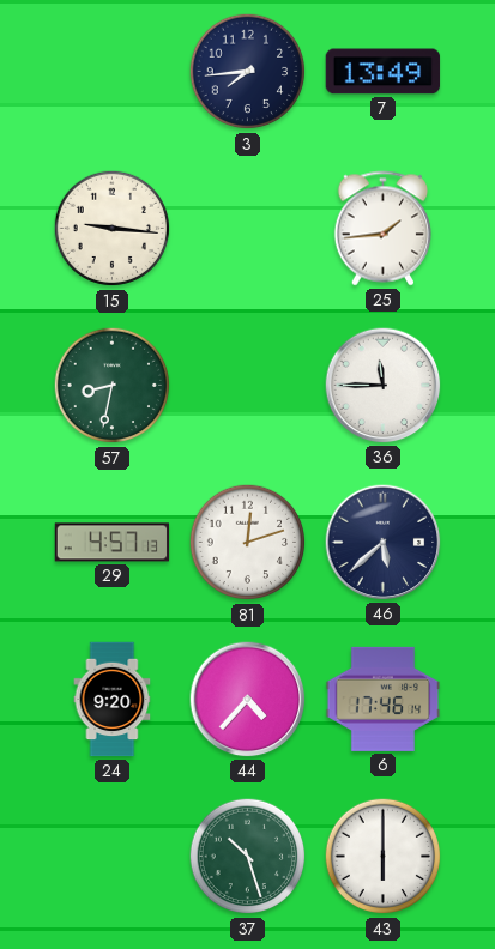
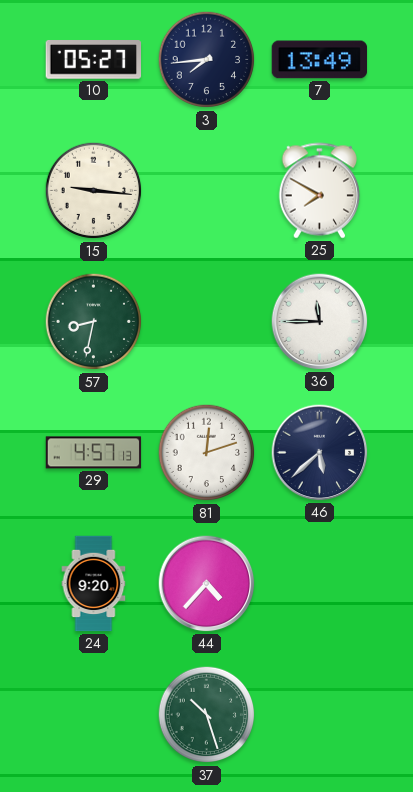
10: none -> 05:27 (94, 60)
25: 1:44 -> 7:50 (320, 191)
6: 17:46 -> none (384, 699)
43: 6:00 -> none (384, 857)
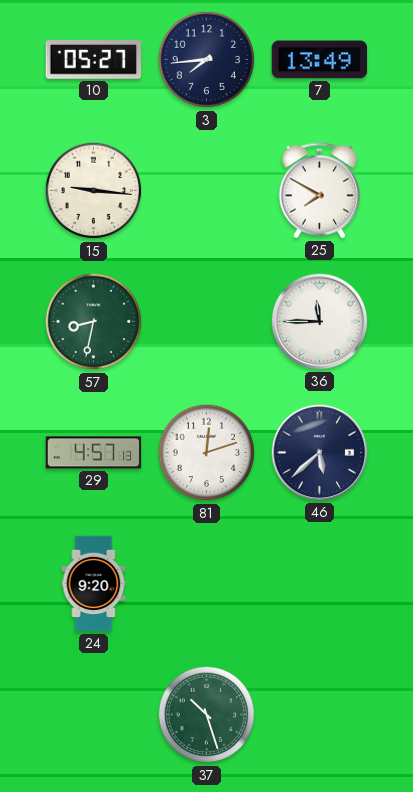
44: 4:37 -> none (207, 584)
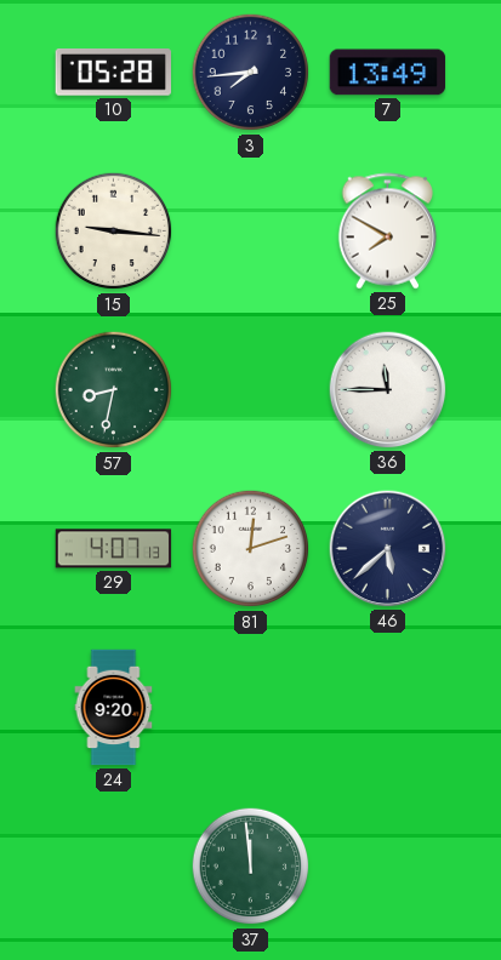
10: 05:27 -> 05:28 (114, 73)
29: 4:57 -> 4:07 (114, 549)
37: 10:27 -> 11:59 (251, 867)
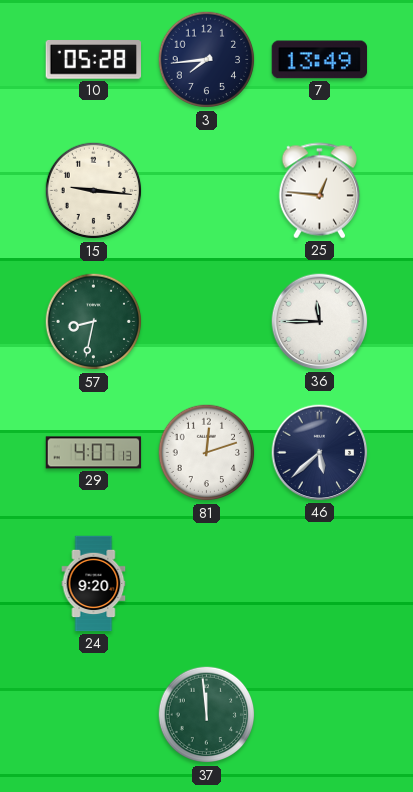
25: 7:50 -> 12:46 (320, 191)
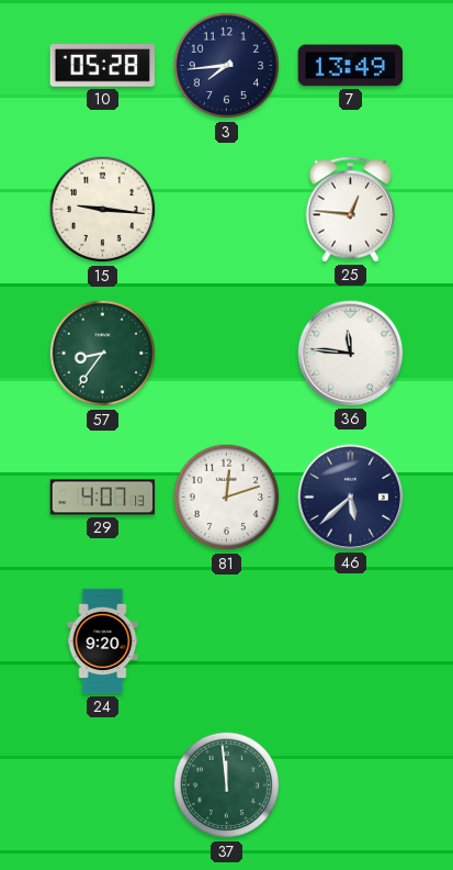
57: 8:32 -> 8:36 (103, 354)
36: 11:45 -> 11:46 (351, 354)
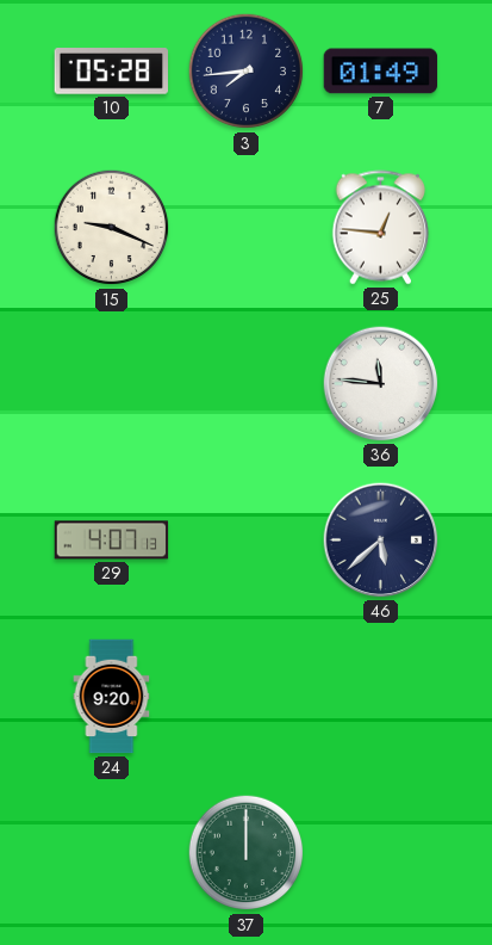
7: 13:49 -> 01:49 (381, 72)
15: 9:16 -> 9:19 (112, 228)
57: 8:36 -> none (103, 354)
81: 12:12 -> none (227, 498)
37: 11:59 -> 12:00 (247, 853)
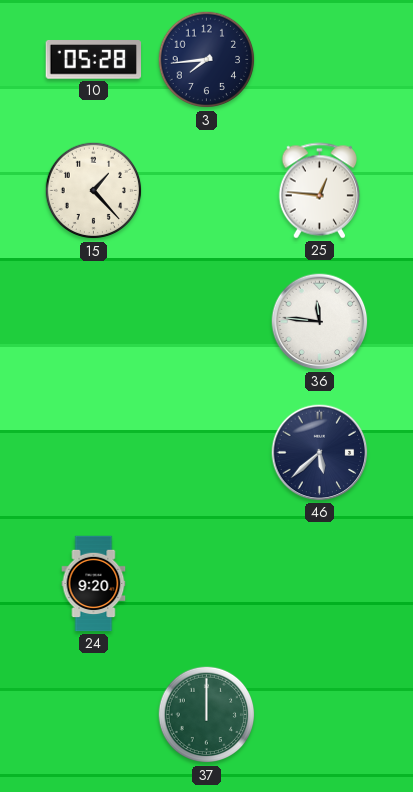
7: 01:49 -> none (381, 72)
15: 9:19 -> 1:23 (94, 191)
29: 4:07 -> none (112, 541)
